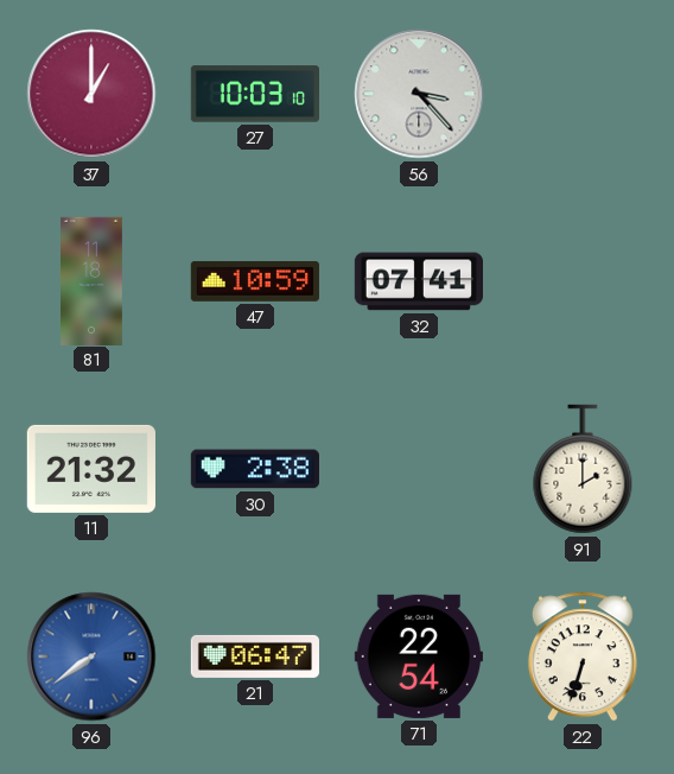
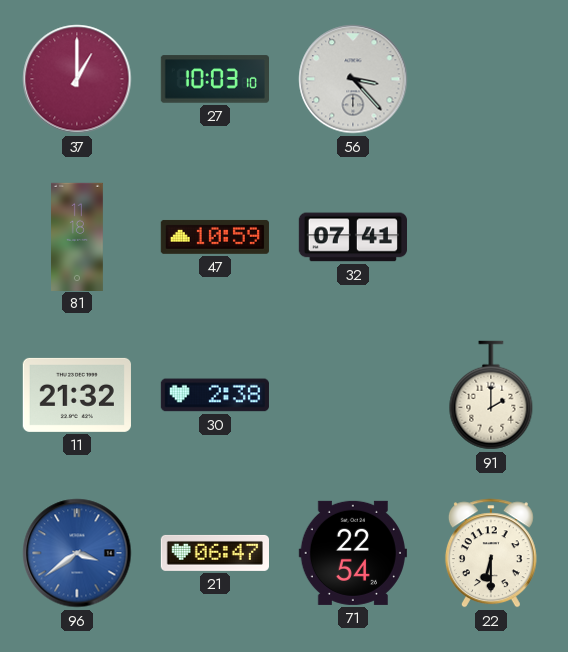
96: 7:39 -> 3:39 (77, 553)
22: 6:33 -> 6:30 (491, 553)
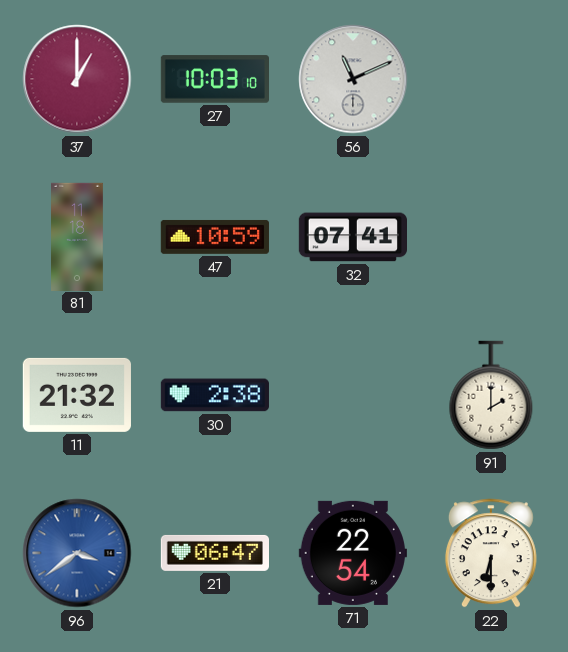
56: 3:23 -> 11:11 (353, 79)
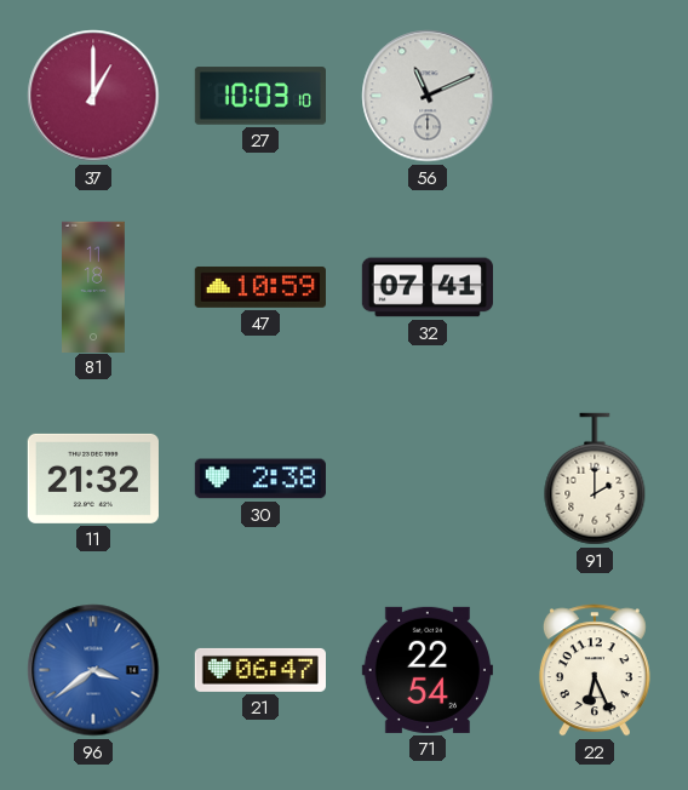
22: 6:30 -> 6:26 (595, 670)
